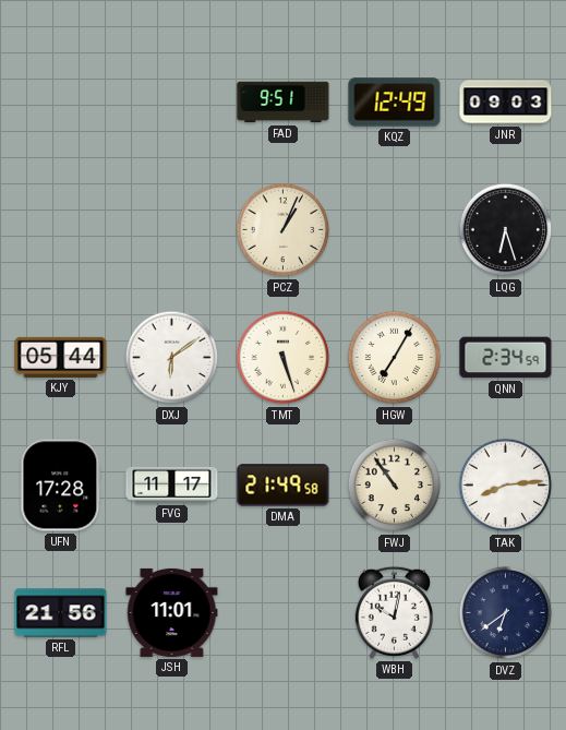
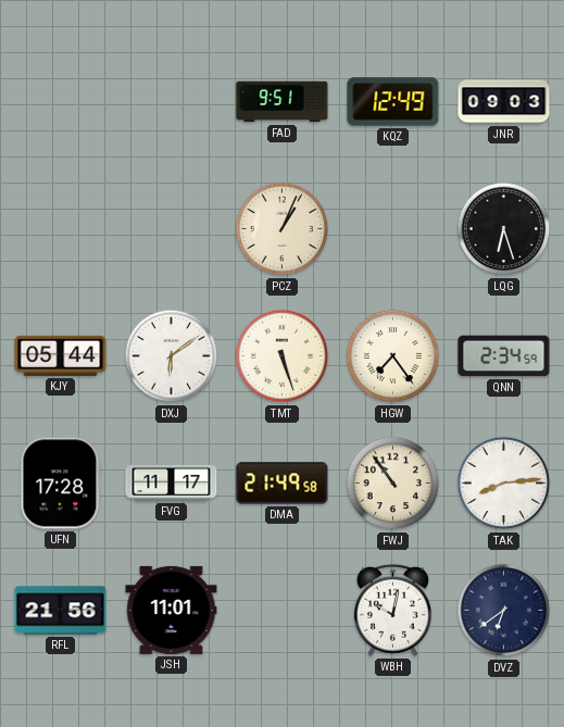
HGW: 7:05 -> 7:24 (393, 356)
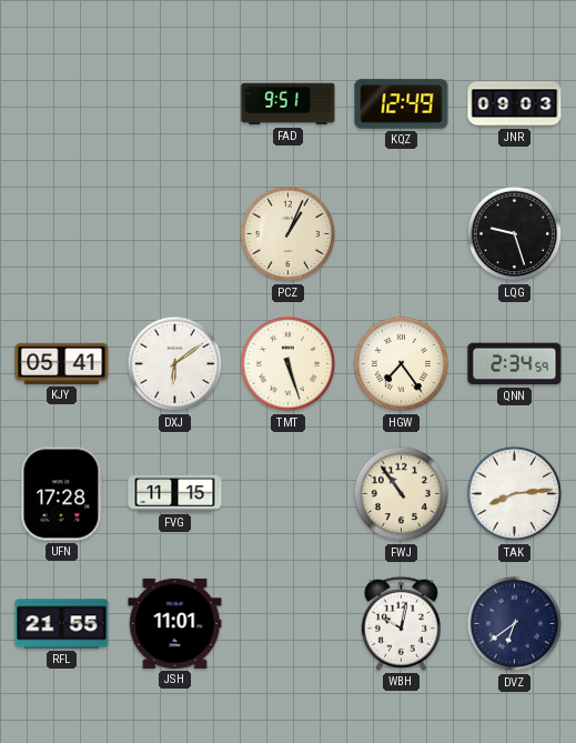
LQG: 6:27 -> 9:27 (515, 234)
KJY: 05:44 -> 05:41 (62, 363)
FVG: 11:17 -> 11:15 (175, 493)
DMA: 21:49 -> none (283, 484)
RFL: 21:56 -> 21:55 (62, 624)
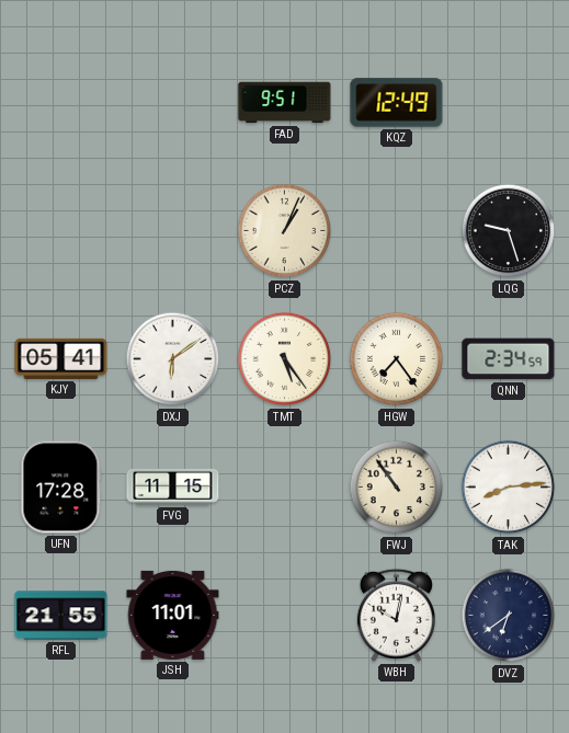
JNR: 09:03 -> none (515, 104)
TMT: 5:27 -> 5:24 (285, 359)
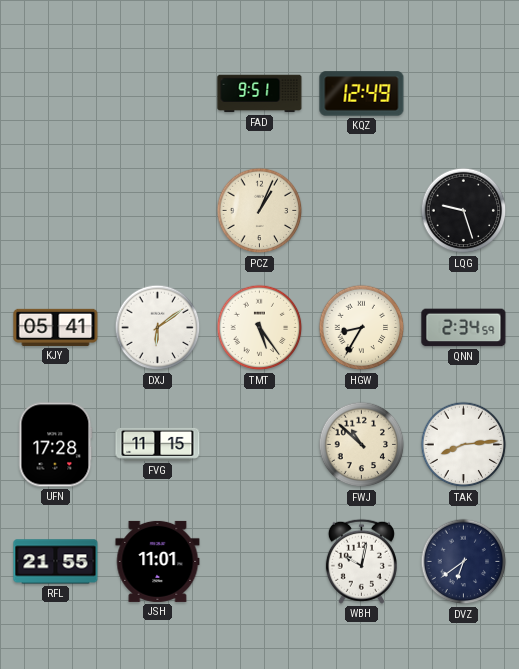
HGW: 7:24 -> 8:35 (362, 328)
FWJ: 10:54 -> 10:52 (362, 445)
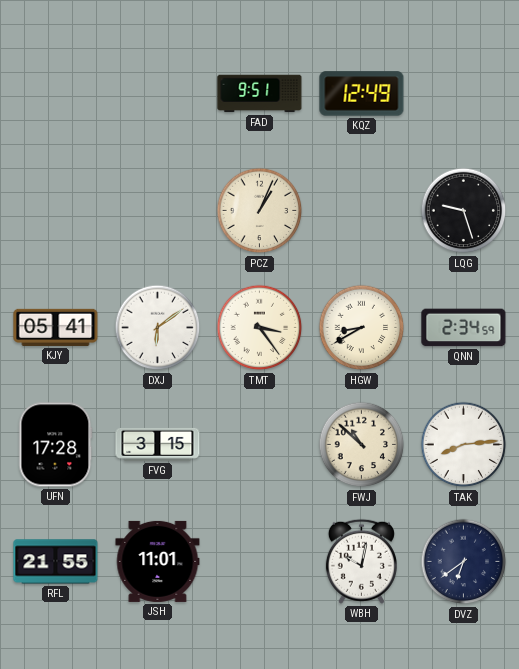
TMT: 5:24 -> 3:24 (260, 328)
HGW: 8:35 -> 8:40 (362, 328)
FVG: 11:15 -> 3:15 (158, 444)
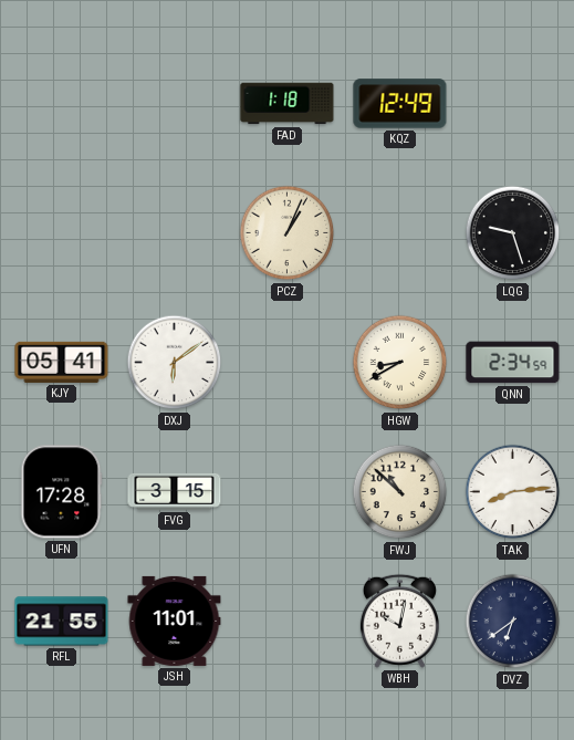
FAD: 9:51 -> 1:18 (288, 104)
TMT: 3:24 -> none (260, 328)
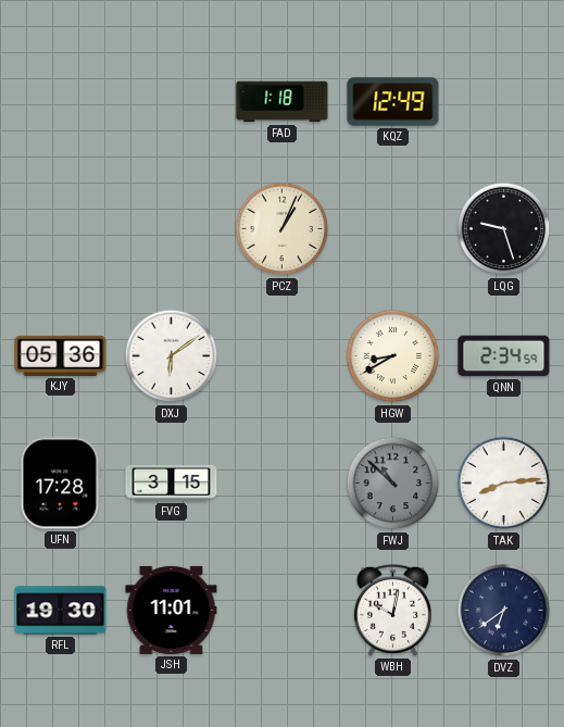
KJY: 05:41 -> 05:36 (61, 355)
FWJ dial: cream -> grey (393, 484)
RFL: 21:55 -> 19:30 (61, 611)
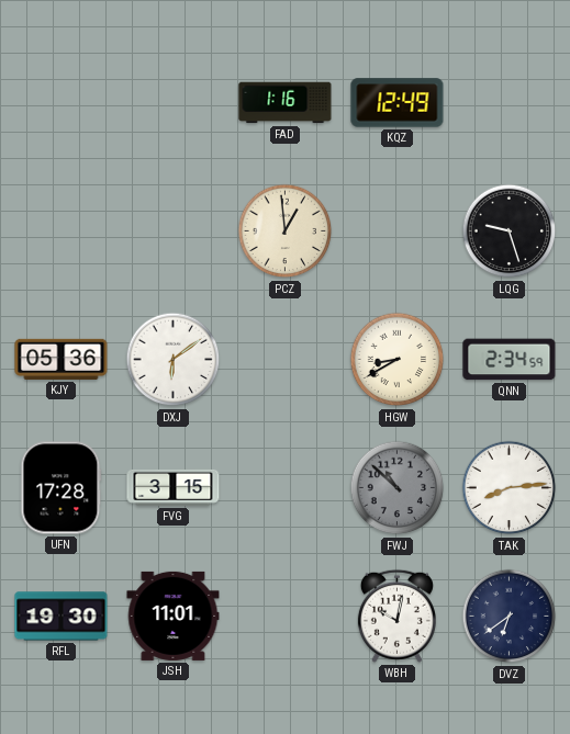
FAD: 1:18 -> 1:16 (286, 103)
PCZ: 1:04 -> 12:59 (286, 232)
